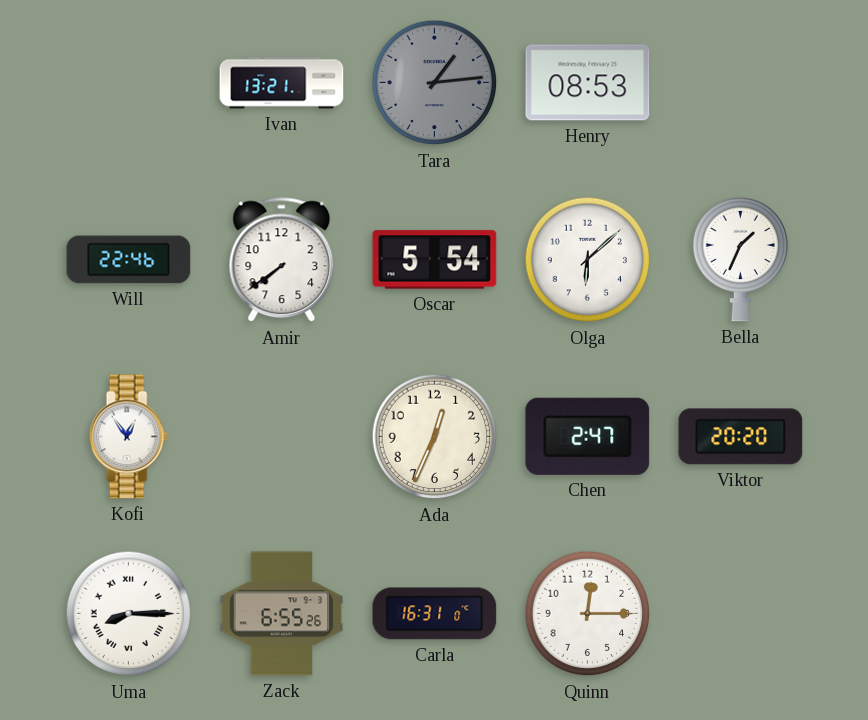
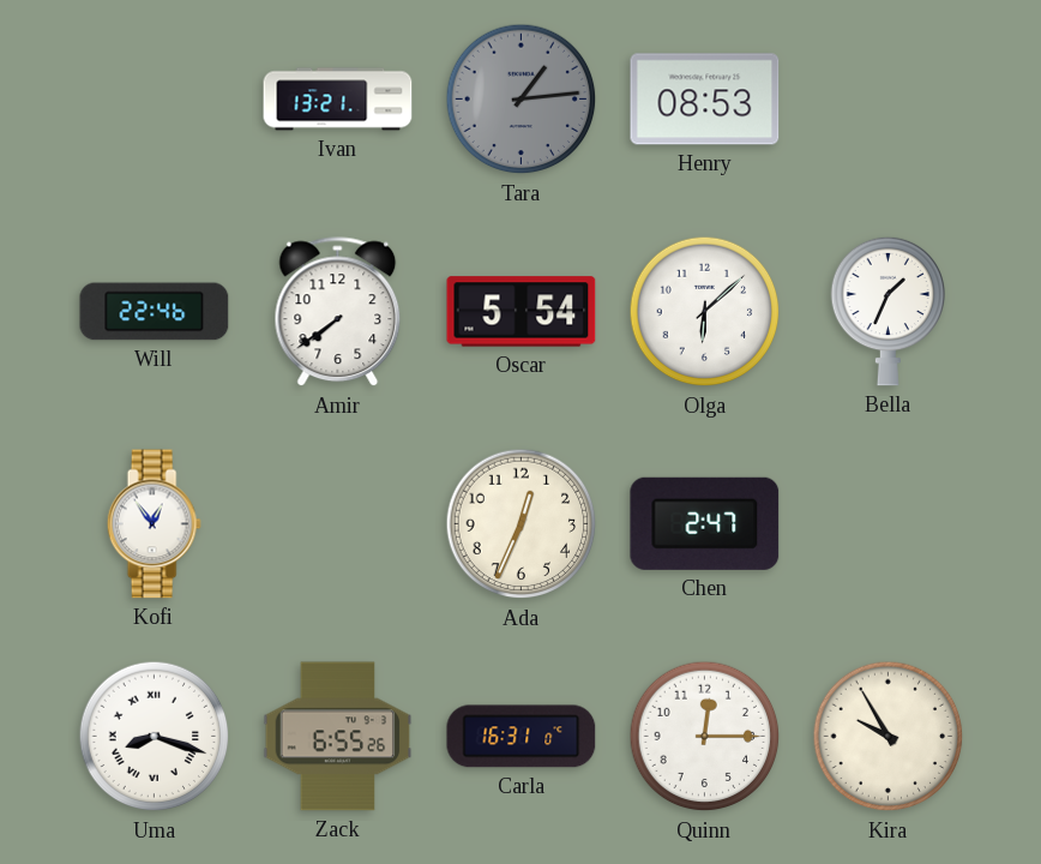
Viktor: 20:20 -> none (741, 437)
Uma: 8:15 -> 8:18 (155, 737)
Kira: none -> 9:55 (889, 737)
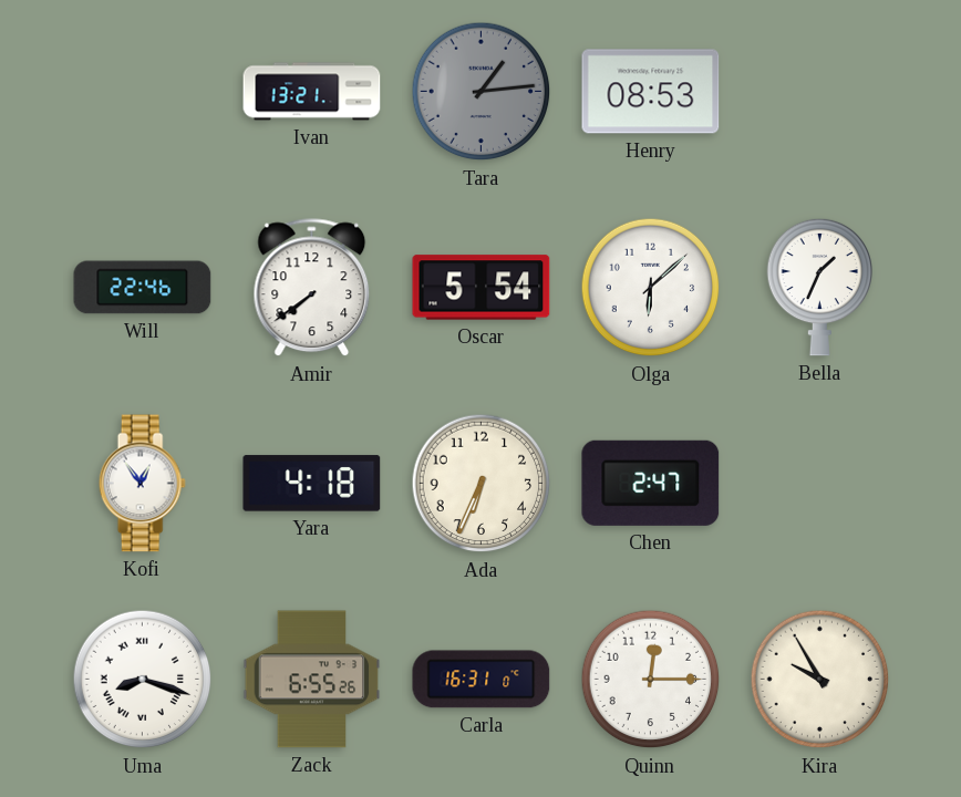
Yara: none -> 4:18 (312, 484)
Ada: 12:34 -> 6:34 (482, 484)
